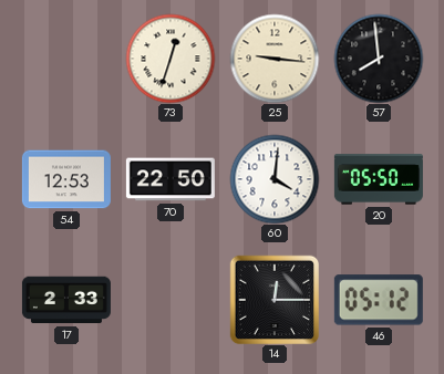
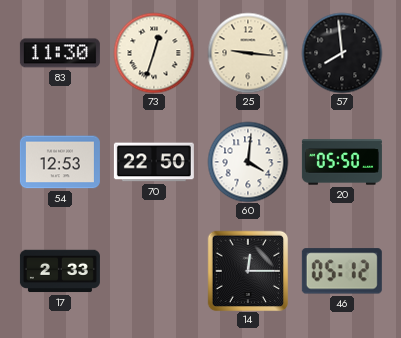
83: none -> 11:30 (60, 53)
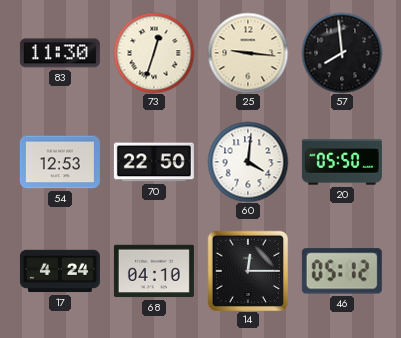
17: 2:33 -> 4:24 (60, 271)
68: none -> 04:10 (154, 271)
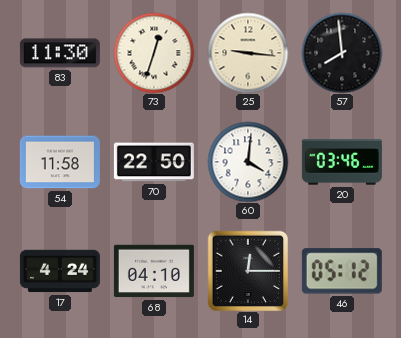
54: 12:53 -> 11:58 (60, 162)
20: 05:50 -> 03:46 (342, 162)
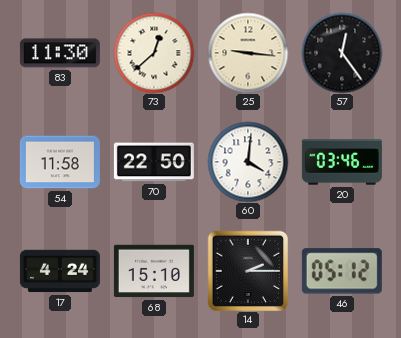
73: 12:33 -> 12:38 (154, 53)
57: 7:59 -> 12:24 (342, 53)
68: 04:10 -> 15:10 (154, 271)
14: 12:15 -> 2:15 (248, 271)
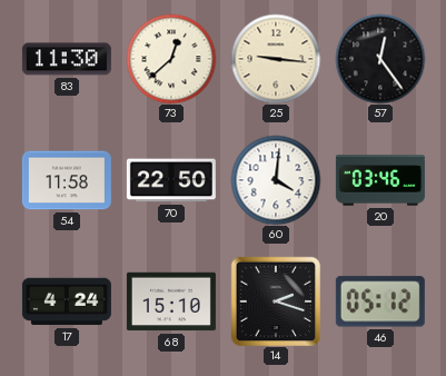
14: 2:15 -> 2:18 (276, 301)
